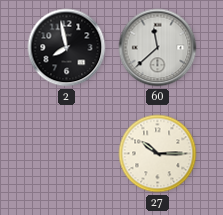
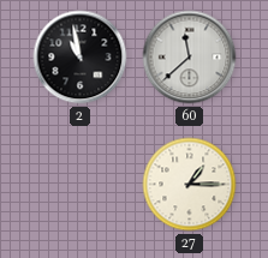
2: 7:58 -> 10:58 (81, 58)
27: 10:15 -> 1:15 (190, 185)
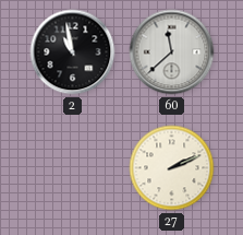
27: 1:15 -> 2:11 (172, 168)
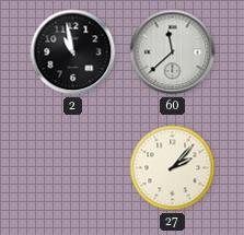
27: 2:11 -> 2:07 (173, 168)
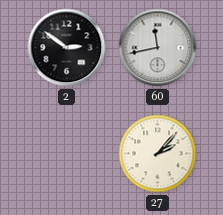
2: 10:58 -> 2:51 (67, 48)
60: 11:38 -> 11:43 (158, 48)
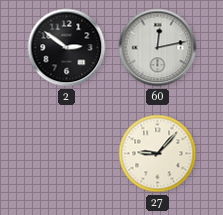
60: 11:43 -> 12:13 (158, 48)
27: 2:07 -> 9:07 (158, 154)
